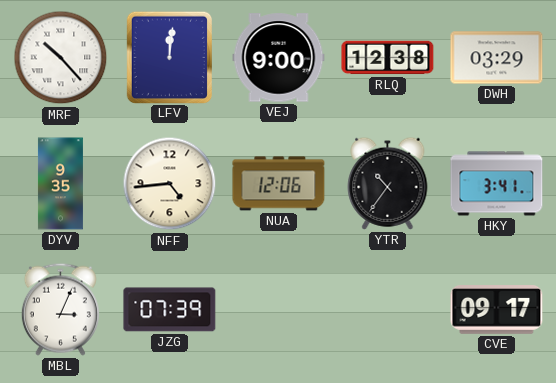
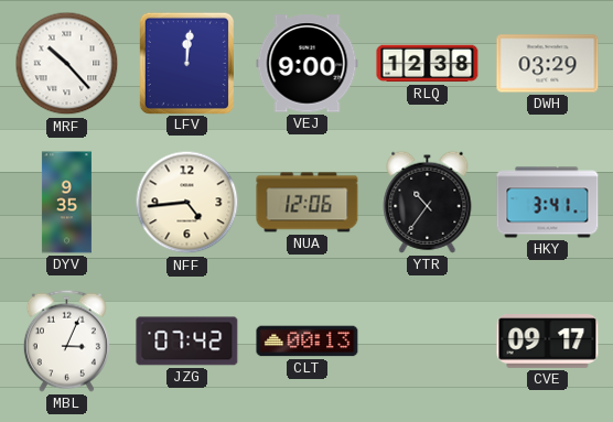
JZG: 07:39 -> 07:42 (187, 342)
CLT: none -> 00:13 (308, 342)
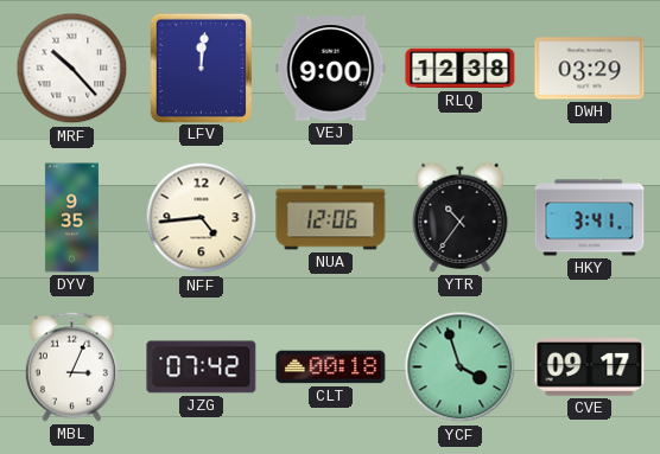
CLT: 00:13 -> 00:18 (331, 367)
YCF: none -> 3:57 (461, 367)
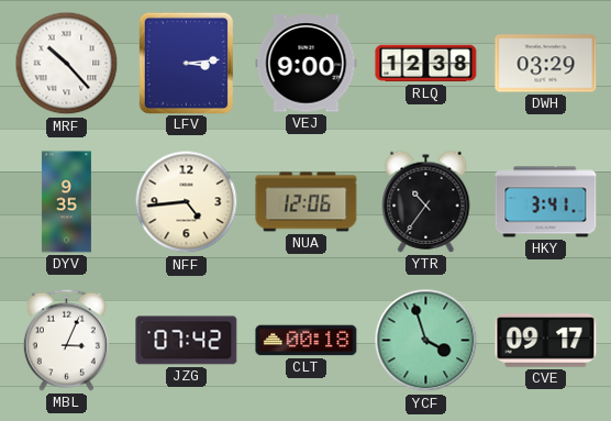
LFV: 12:01 -> 3:14 (186, 63)
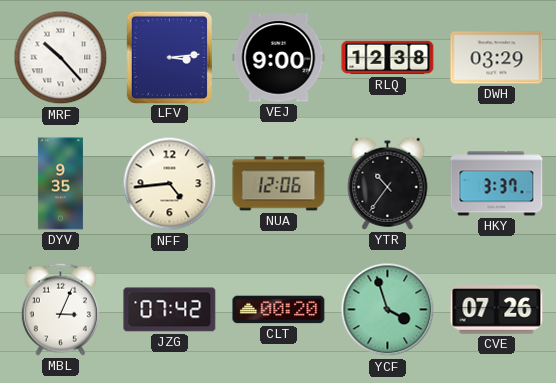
HKY: 3:41 -> 3:37 (497, 184)
CLT: 00:18 -> 00:20 (279, 310)
CVE: 09:17 -> 07:26 (497, 310)
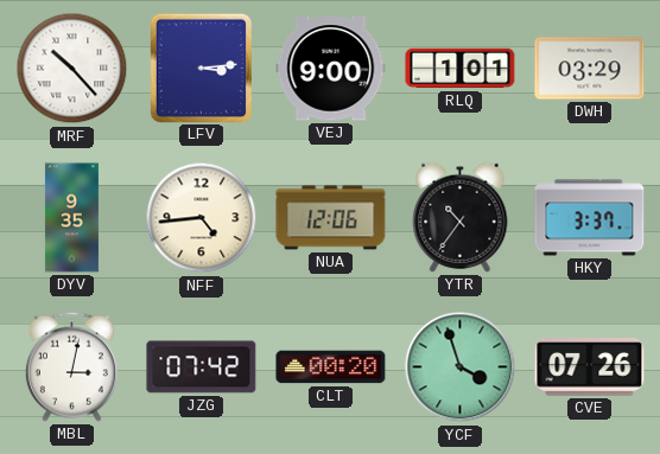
RLQ: 12:38 -> 1:01 (461, 69)
MBL: 3:04 -> 3:02 (71, 366)
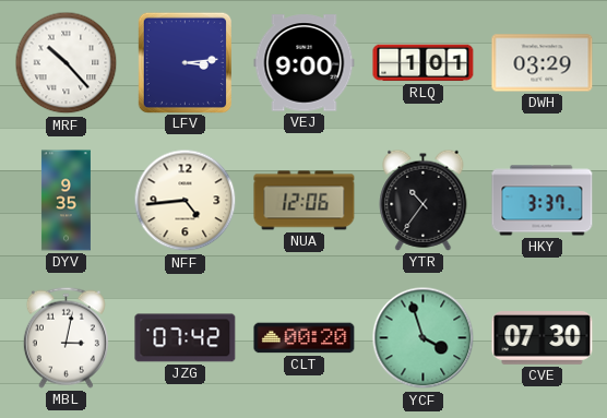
CVE: 07:26 -> 07:30 (543, 338)
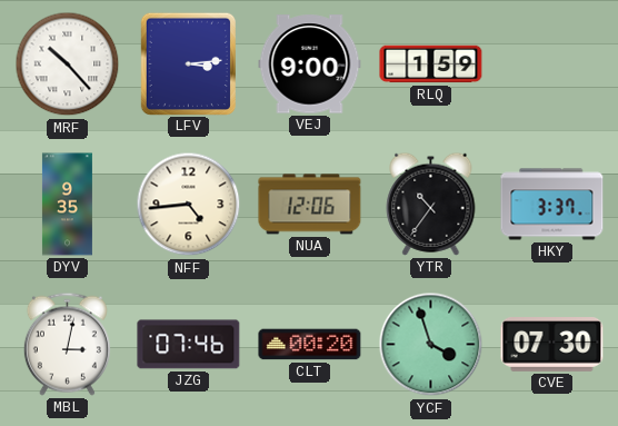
RLQ: 1:01 -> 1:59 (431, 65)
DWH: 03:29 -> none (543, 63)
JZG: 07:42 -> 07:46 (189, 345)
